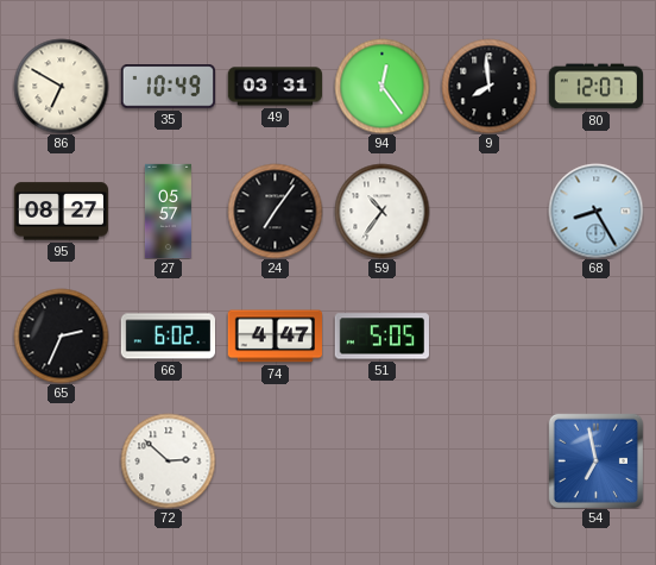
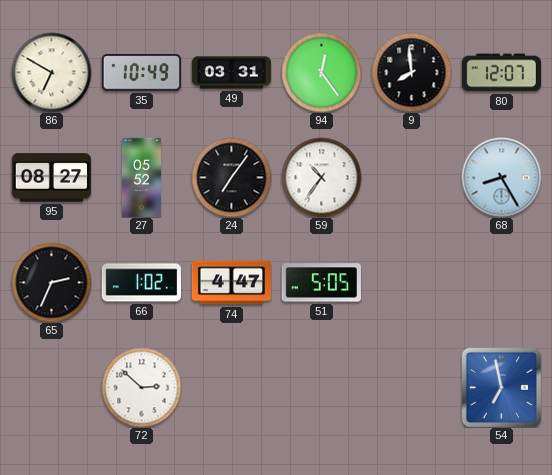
27: 05:57 -> 05:52 (141, 177)
66: 6:02 -> 1:02 (141, 283)
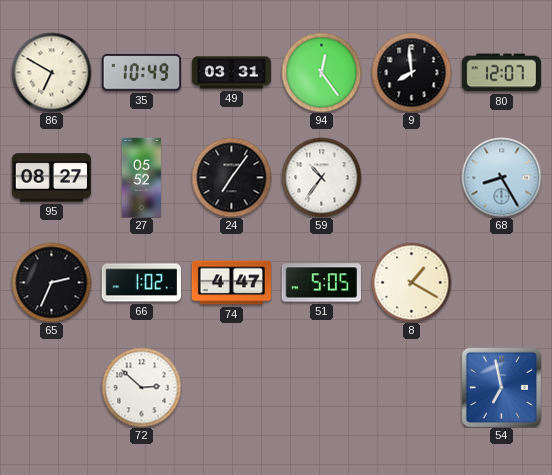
8: none -> 1:20 (411, 282)
